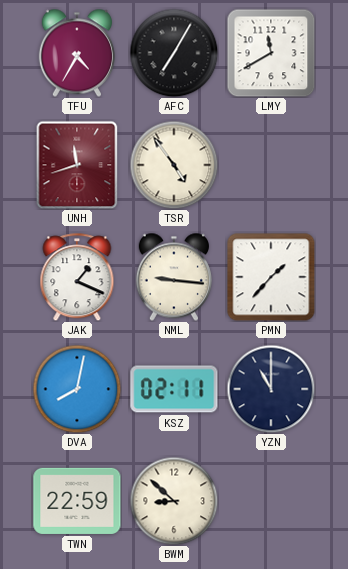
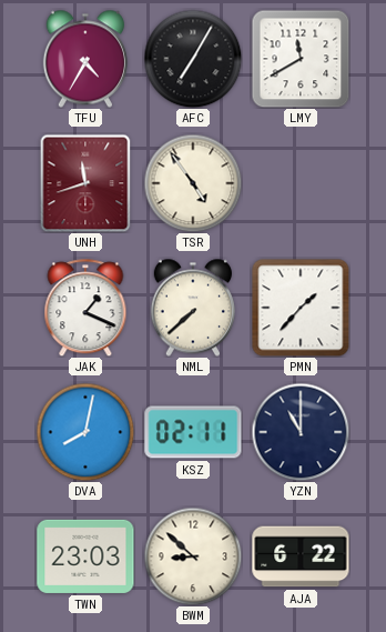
NML: 9:16 -> 7:38 (193, 308)
TWN: 22:59 -> 23:03 (85, 556)
AJA: none -> 6:22 (301, 556)
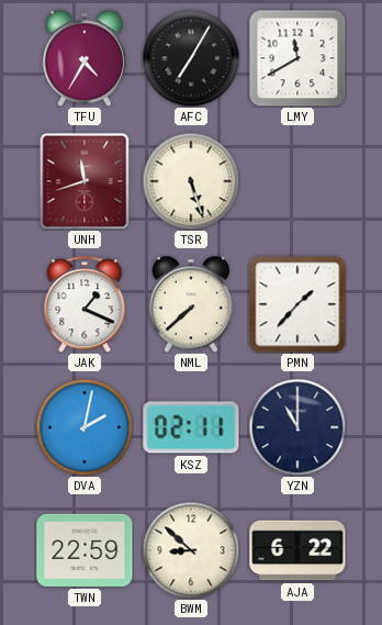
TSR: 4:54 -> 5:27 (191, 181)
DVA: 8:02 -> 2:02 (85, 427)
TWN: 23:03 -> 22:59 (85, 550)
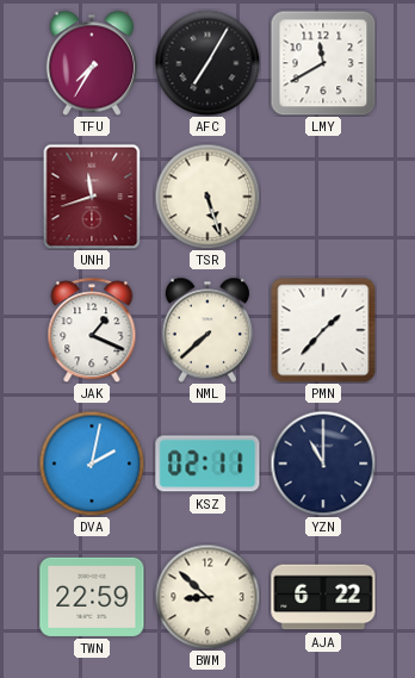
TFU: 4:35 -> 7:35 (92, 63)
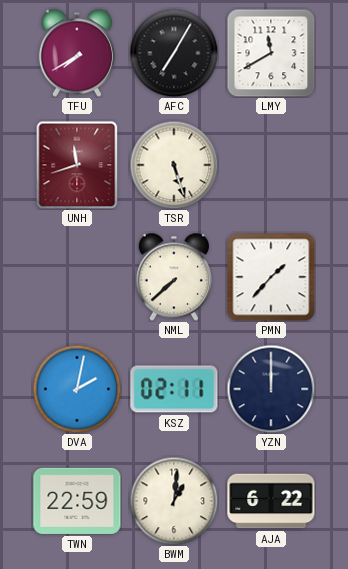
TFU: 7:35 -> 7:40 (77, 53)
JAK: 1:19 -> none (92, 330)
YZN: 11:00 -> 12:00 (271, 389)
BWM: 8:52 -> 1:01 (174, 501)
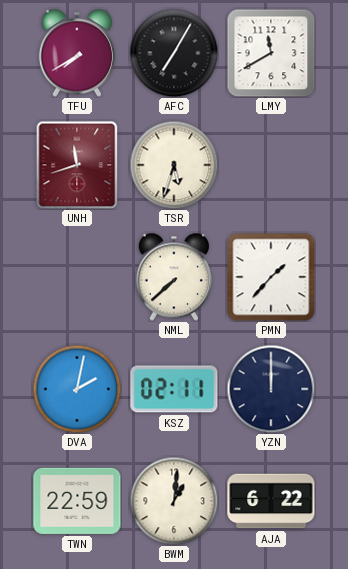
TSR: 5:27 -> 5:33 (174, 165)
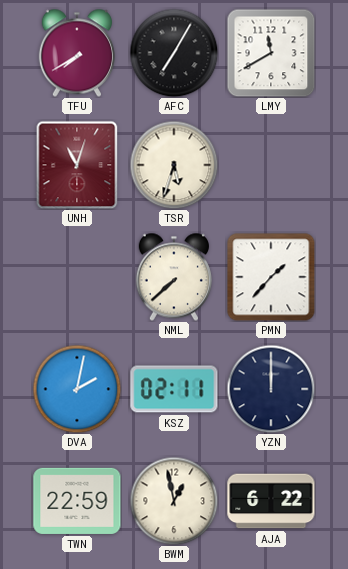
UNH: 11:42 -> 11:03 (77, 165)
BWM: 1:01 -> 12:58 (174, 501)
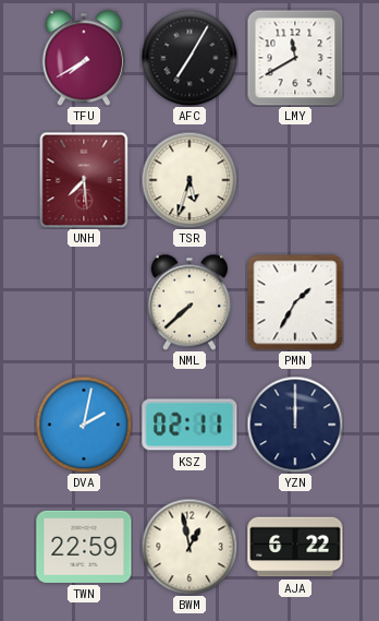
UNH: 11:03 -> 7:29 (84, 180)
PMN: 1:37 -> 1:35 (295, 302)
